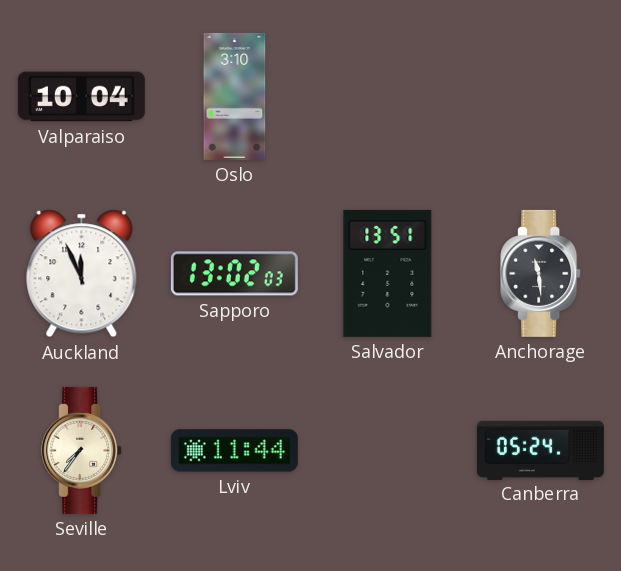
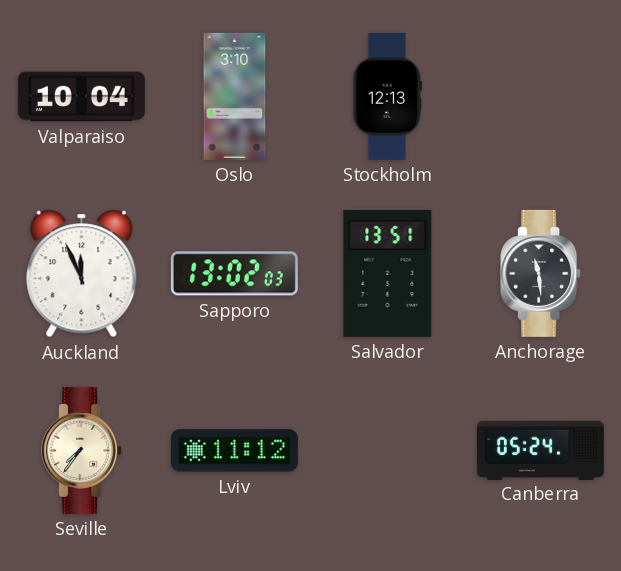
Stockholm: none -> 12:13 (387, 96)
Lviv: 11:44 -> 11:12 (234, 451)
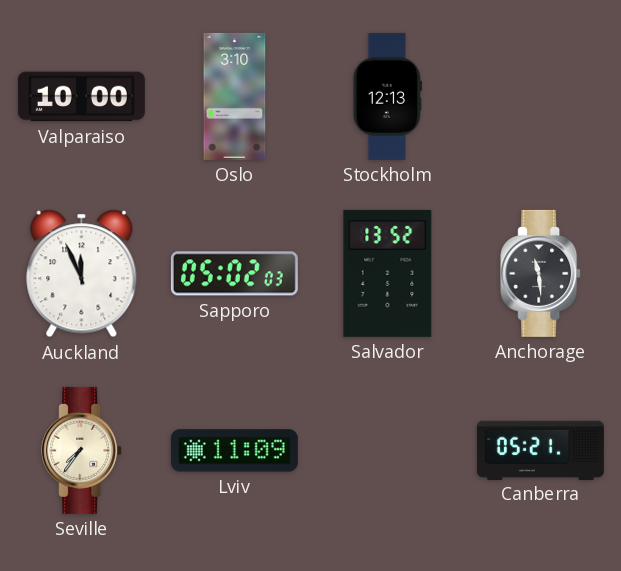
Valparaiso: 10:04 -> 10:00 (81, 97)
Sapporo: 13:02 -> 05:02 (234, 274)
Salvador: 13:51 -> 13:52 (388, 273)
Lviv: 11:12 -> 11:09 (234, 451)
Canberra: 05:24 -> 05:21 (540, 450)
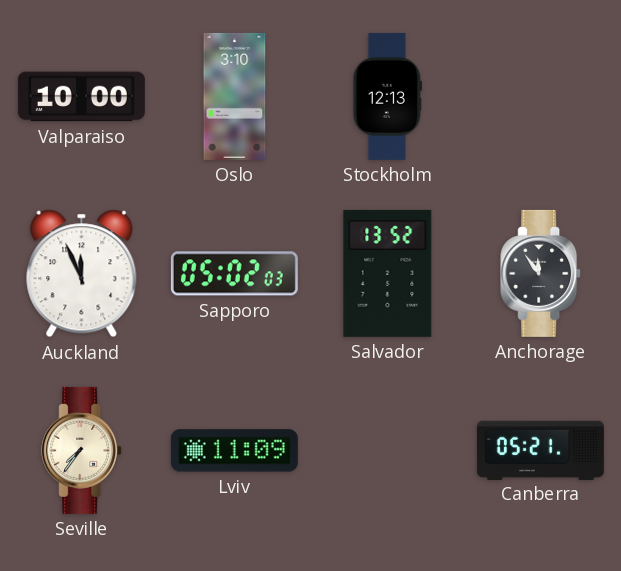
Anchorage: 11:29 -> 11:54 (541, 273)
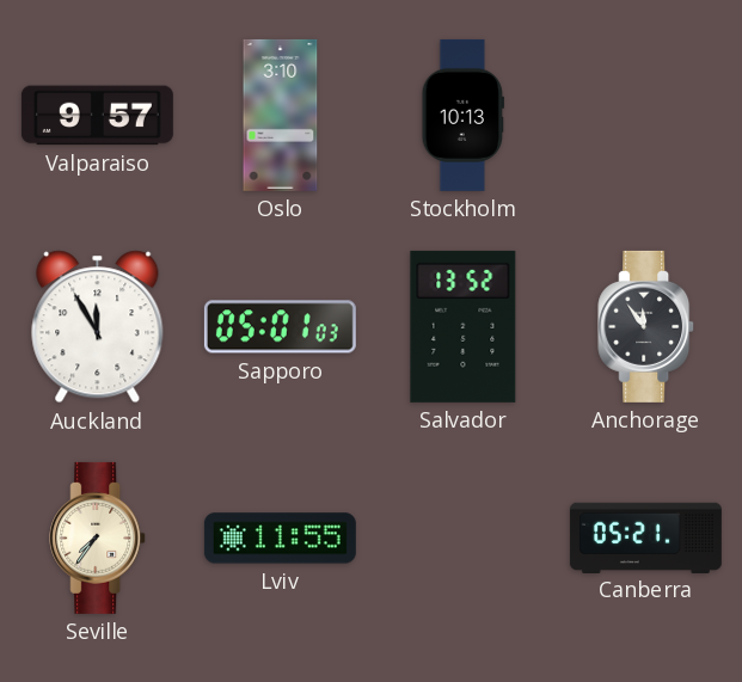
Valparaiso: 10:00 -> 9:57 (97, 116)
Stockholm: 12:13 -> 10:13 (462, 115)
Auckland: 11:56 -> 11:55 (98, 327)
Sapporo: 05:02 -> 05:01 (280, 327)
Lviv: 11:09 -> 11:55 (280, 539)
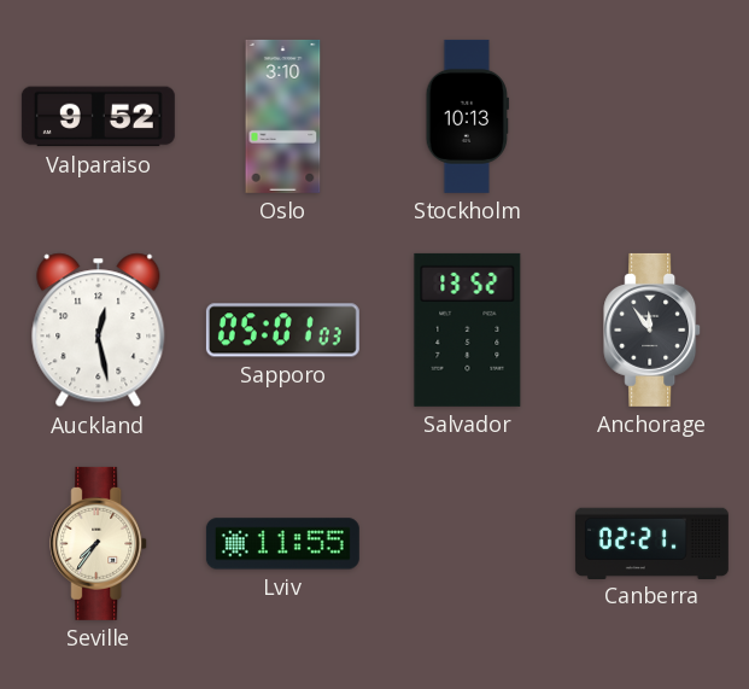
Valparaiso: 9:57 -> 9:52 (98, 117)
Auckland: 11:55 -> 12:28 (99, 331)
Canberra: 05:21 -> 02:21 (651, 543)
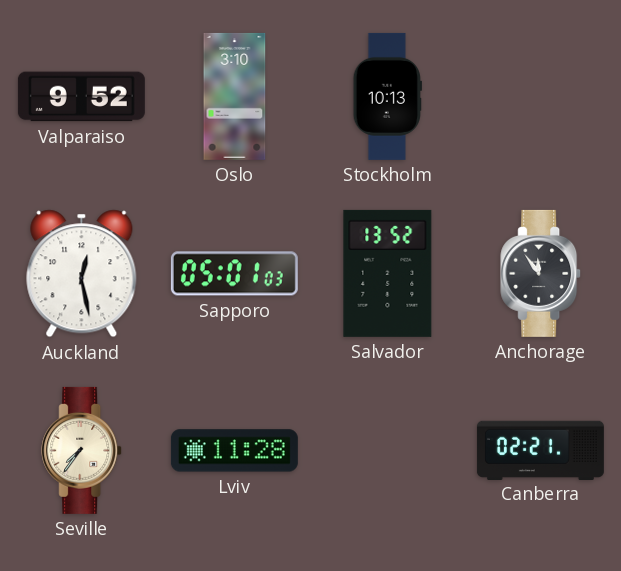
Lviv: 11:55 -> 11:28 (234, 451)
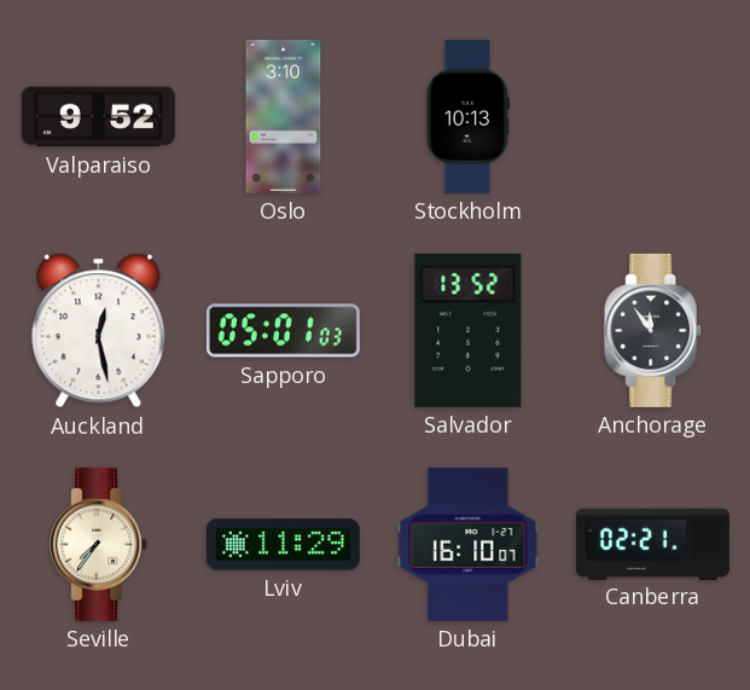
Lviv: 11:28 -> 11:29 (283, 545)
Dubai: none -> 16:10 (469, 544)
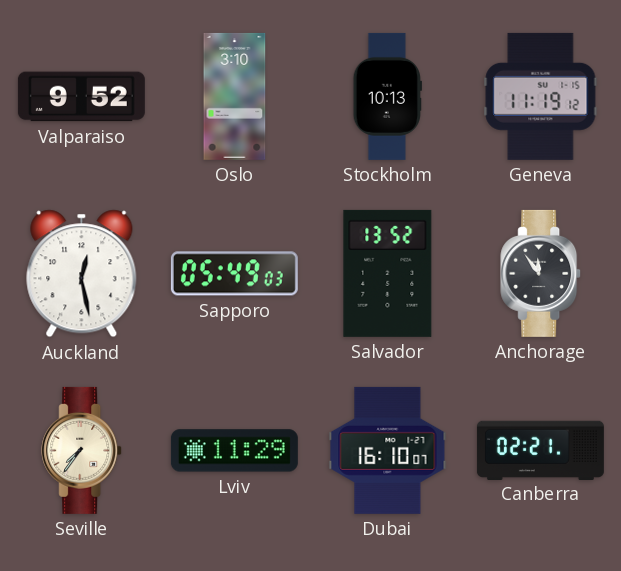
Geneva: none -> 11:19 (541, 96)
Sapporo: 05:01 -> 05:49 (234, 274)
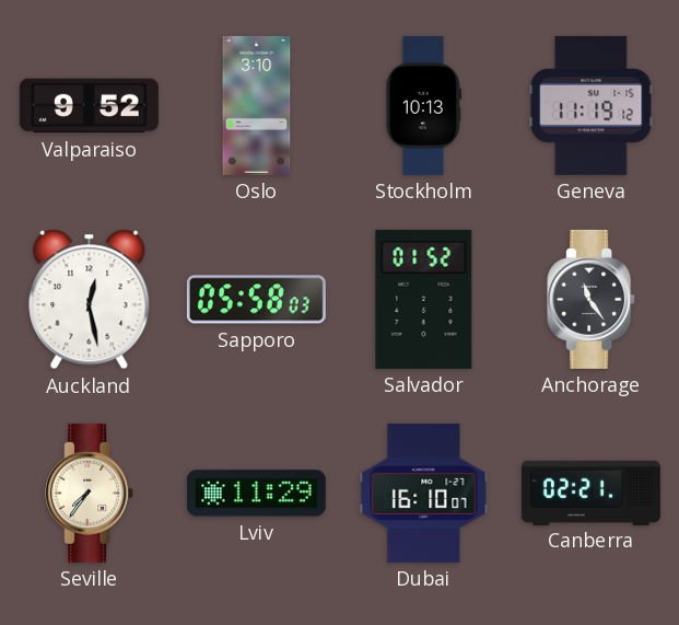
Sapporo: 05:49 -> 05:58 (256, 300)
Salvador: 13:52 -> 01:52 (424, 299)
Anchorage: 11:54 -> 11:24 (592, 299)
